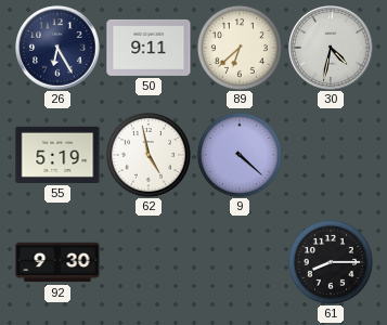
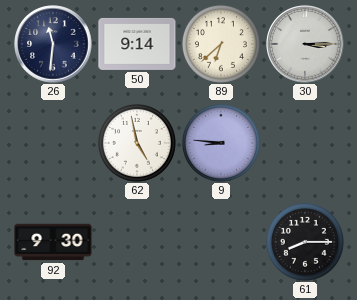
26: 6:25 -> 11:31 (53, 44)
50: 9:11 -> 9:14 (137, 44)
30: 4:32 -> 3:15 (305, 44)
55: 5:19 -> none (57, 155)
9: 4:22 -> 8:46 (221, 143)
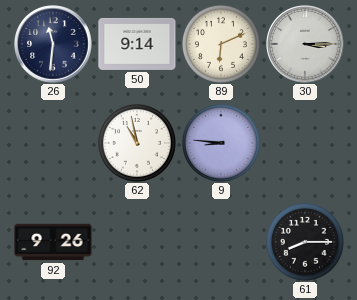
89: 6:38 -> 6:11 (221, 44)
62: 4:58 -> 10:58 (137, 143)
92: 9:30 -> 9:26 (53, 242)
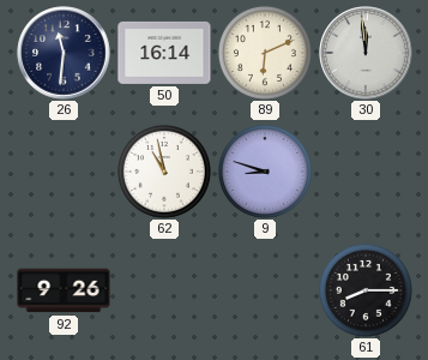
50: 9:14 -> 16:14 (164, 53)
30: 3:15 -> 11:59 (366, 53)
9: 8:46 -> 8:48 (265, 172)
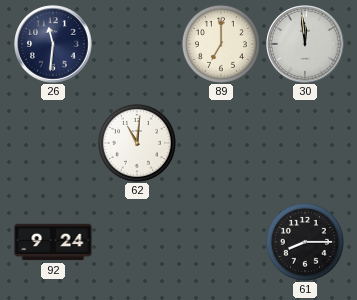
50: 16:14 -> none (164, 53)
89: 6:11 -> 7:00 (221, 44)
62: 10:58 -> 11:01 (137, 143)
9: 8:48 -> none (265, 172)
92: 9:26 -> 9:24 (53, 242)
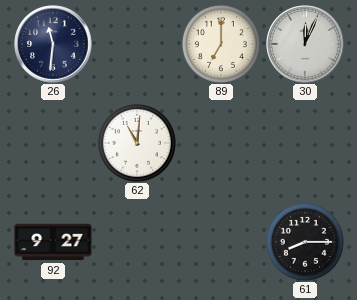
30: 11:59 -> 12:04 (305, 44)
92: 9:24 -> 9:27 (53, 242)
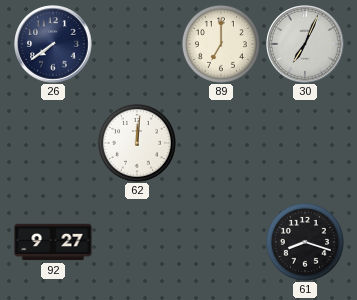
26: 11:31 -> 7:39 (53, 44)
30: 12:04 -> 7:04 (305, 44)
62: 11:01 -> 12:01 (137, 143)
61: 8:15 -> 8:18 (305, 242)
